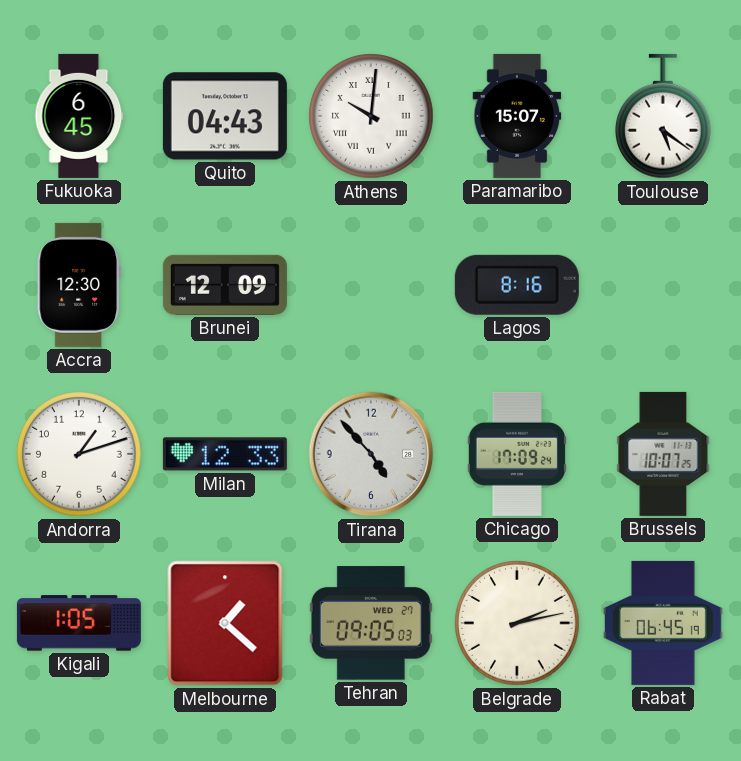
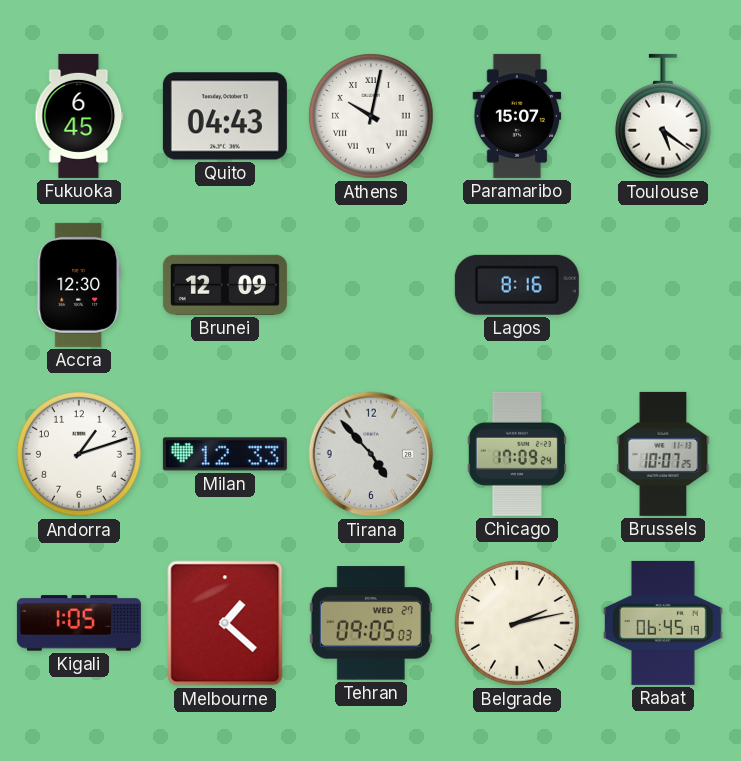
Athens: 10:01 -> 10:02 (371, 116)
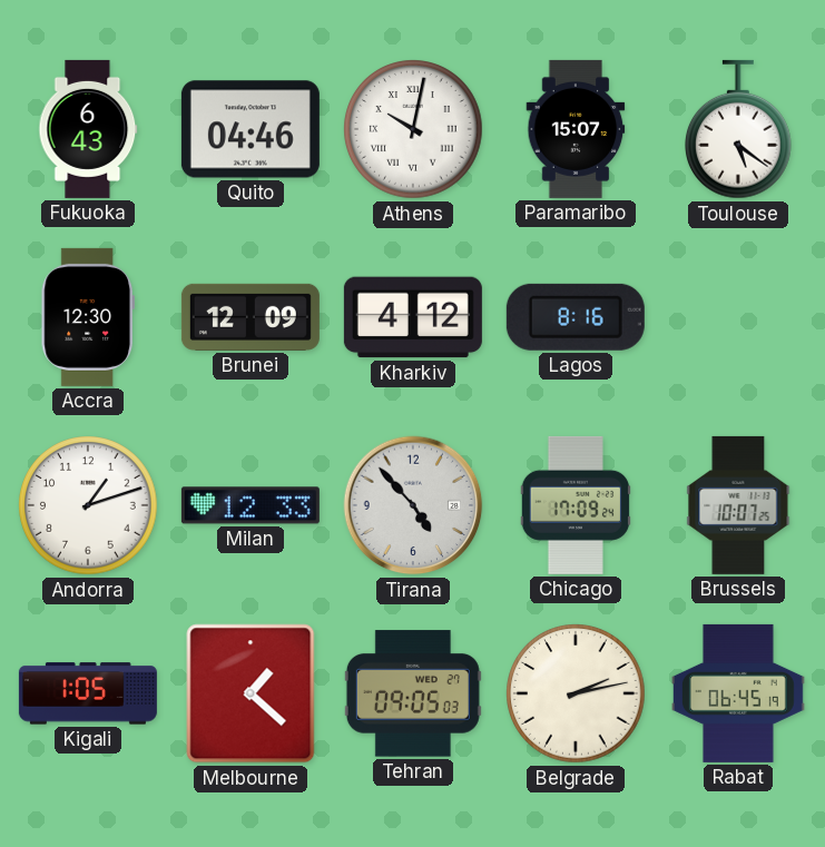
Fukuoka: 6:45 -> 6:43 (88, 129)
Quito: 04:43 -> 04:46 (251, 129)
Kharkiv: none -> 4:12 (413, 317)
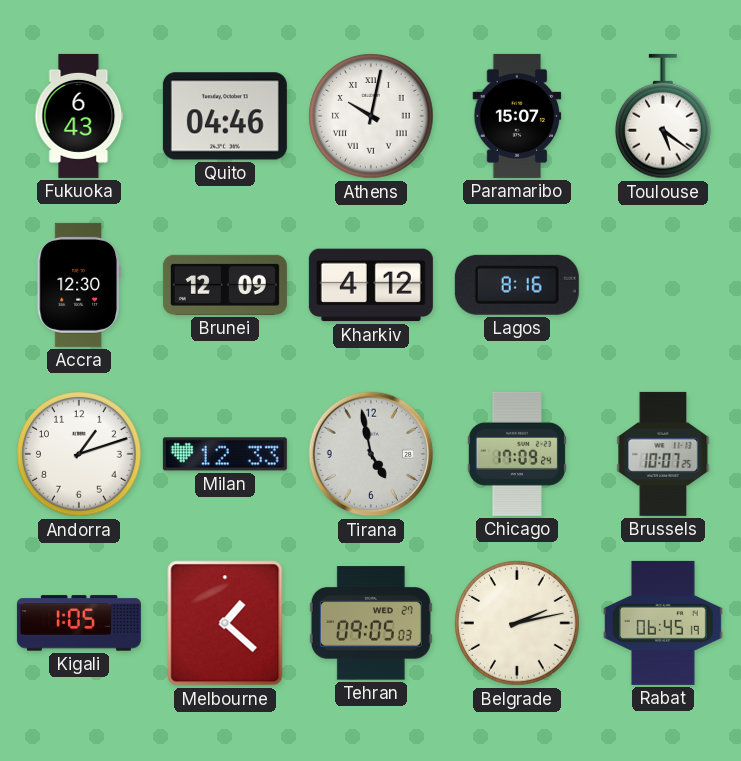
Tirana: 4:53 -> 4:58 (371, 454)
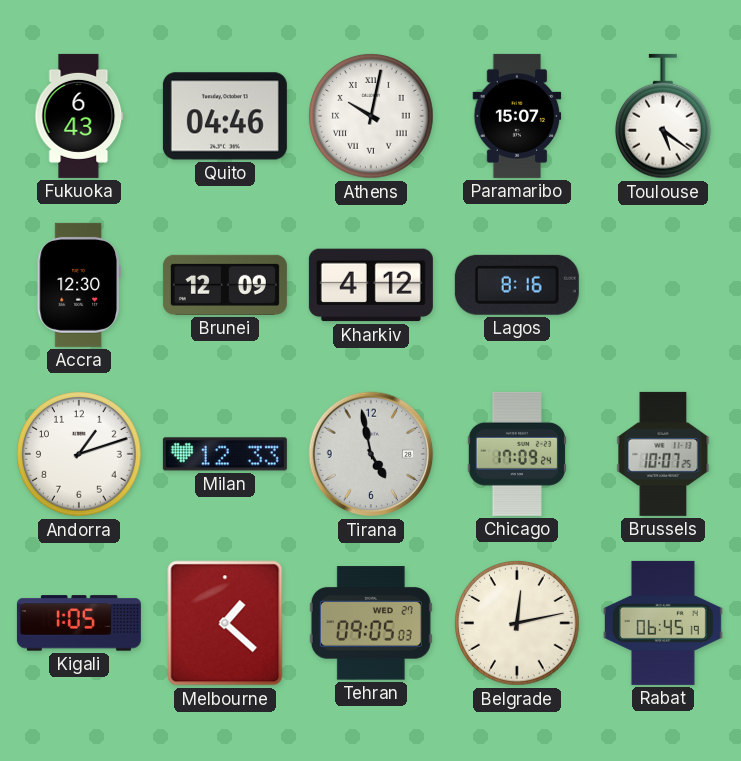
Belgrade: 2:13 -> 12:13 (517, 623)
